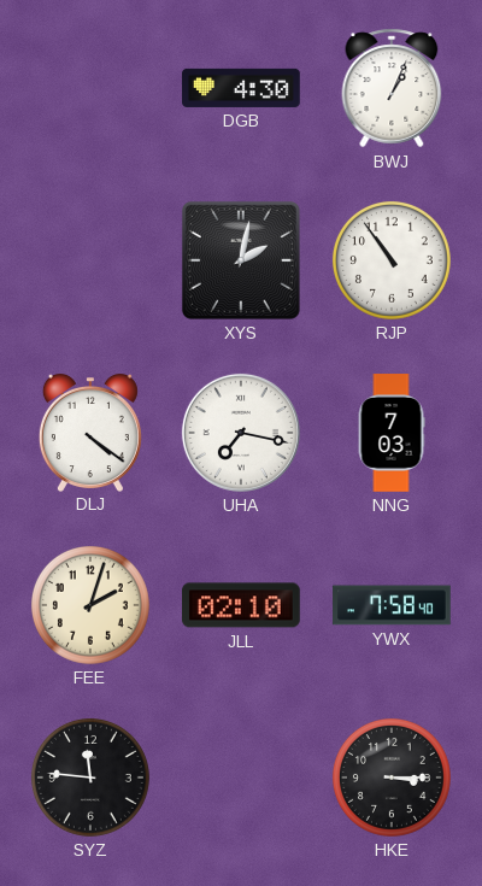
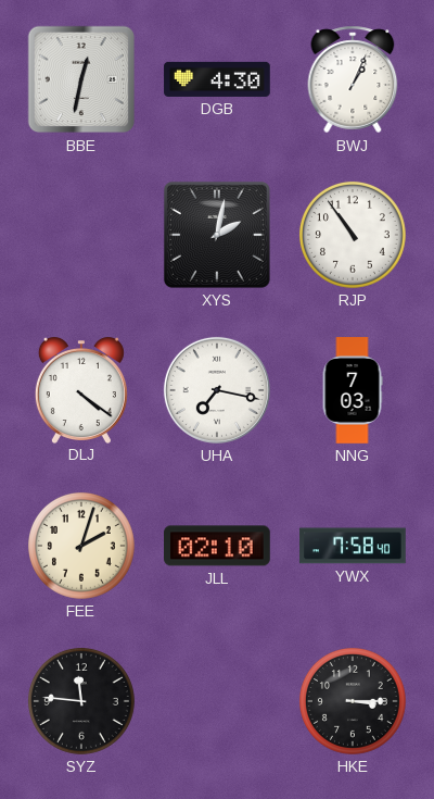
BBE: none -> 12:32 (81, 79)
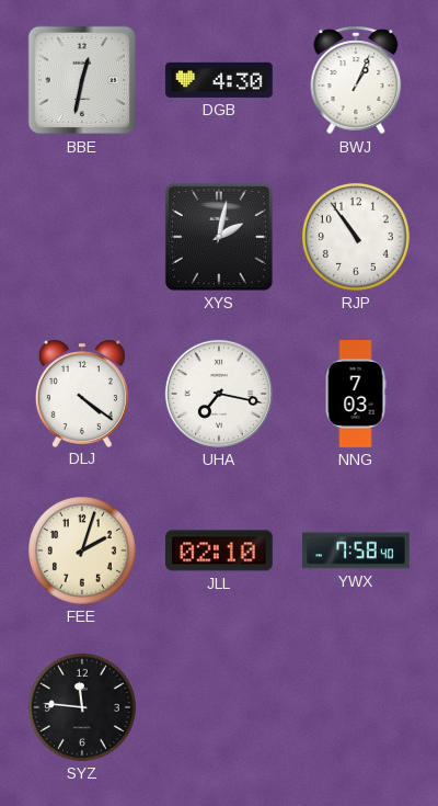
HKE: 3:15 -> none (353, 701)
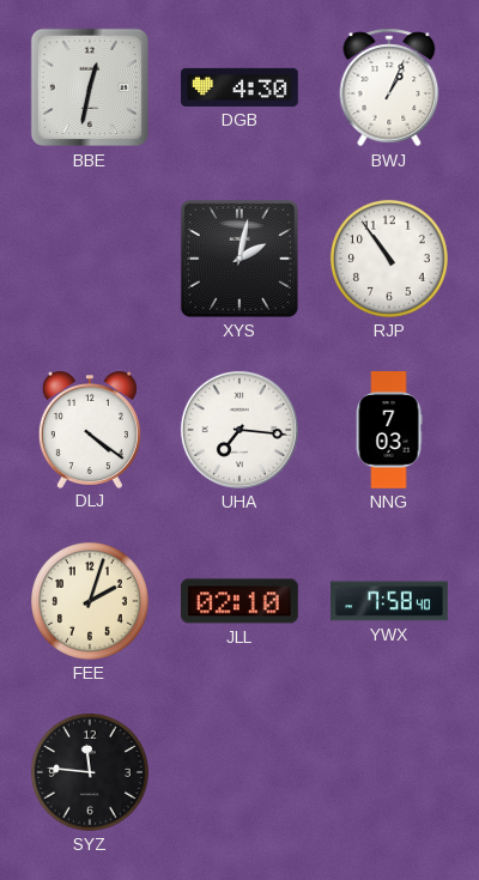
UHA: 7:17 -> 7:16 (239, 430)
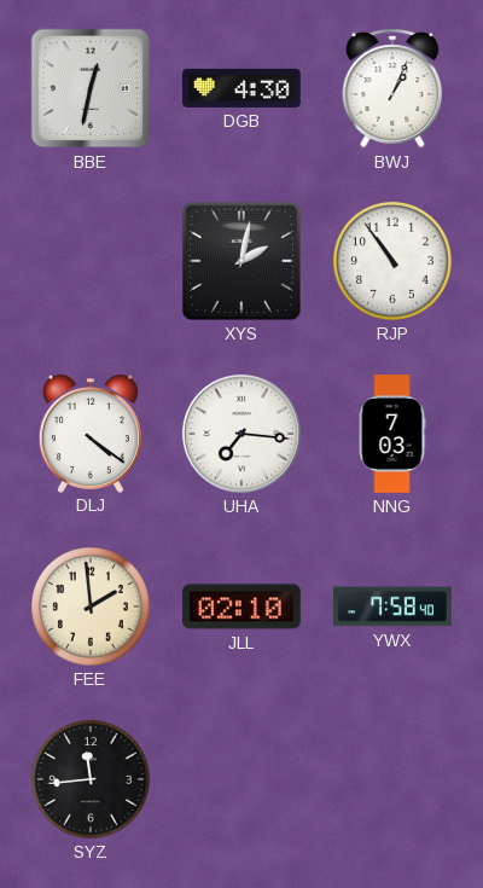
FEE: 2:03 -> 1:59 (91, 606)
SYZ: 11:46 -> 11:44 (91, 779)
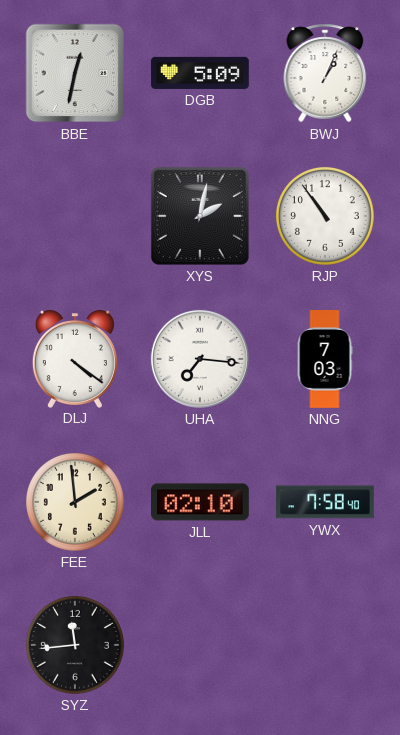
DGB: 4:30 -> 5:09 (200, 73)
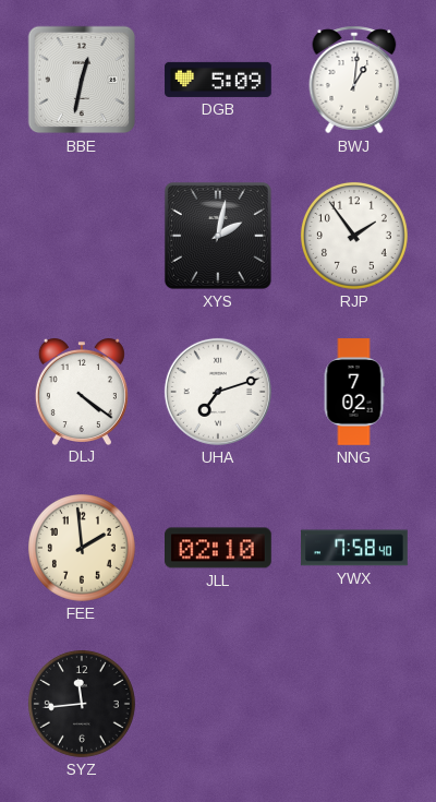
BWJ: 1:04 -> 1:01 (354, 80)
RJP: 10:54 -> 1:54 (354, 236)
UHA: 7:16 -> 7:12 (218, 392)
NNG: 7:03 -> 7:02 (354, 392)
